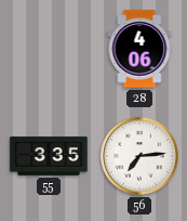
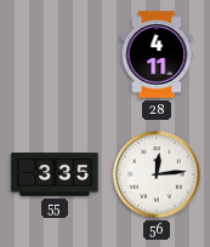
28: 4:06 -> 4:11 (157, 54)
56: 7:14 -> 12:14 (157, 174)
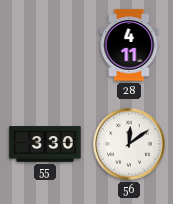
55: 3:35 -> 3:30 (45, 144)
56: 12:14 -> 12:09 (129, 144)
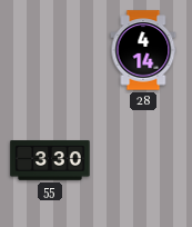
28: 4:11 -> 4:14 (143, 50)
56: 12:09 -> none (129, 144)
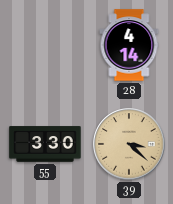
39: none -> 3:22 (129, 144)
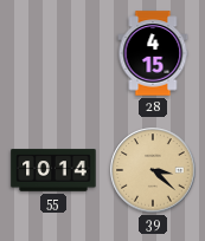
28: 4:14 -> 4:15 (153, 53)
55: 3:30 -> 10:14 (53, 170)
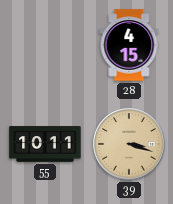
55: 10:14 -> 10:11 (45, 144)
39: 3:22 -> 3:18 (129, 144)
